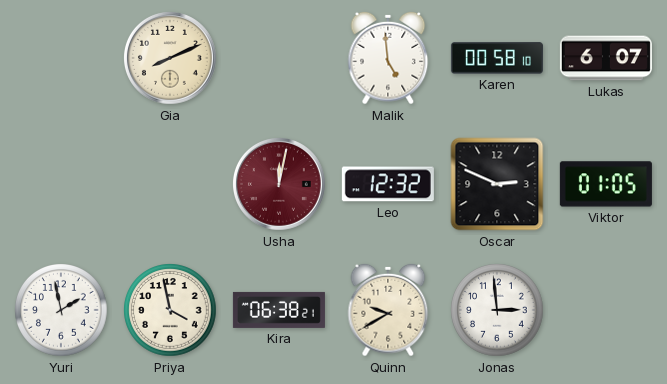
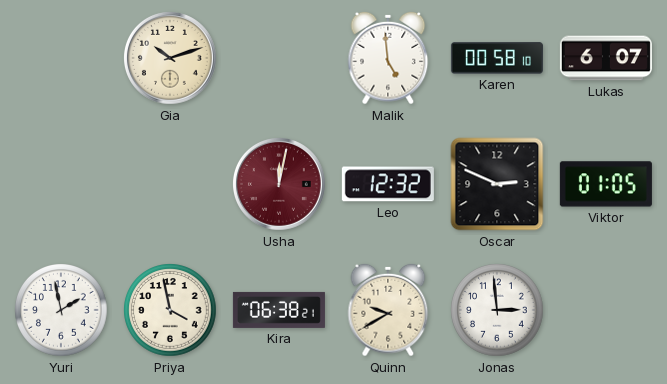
Gia: 8:11 -> 10:12 (170, 58)
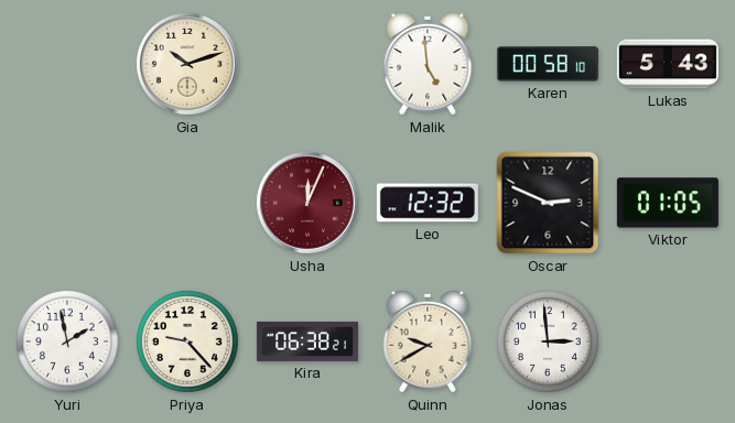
Lukas: 6:07 -> 5:43 (668, 64)
Usha: 12:02 -> 12:04 (307, 203)
Priya: 3:58 -> 9:23 (187, 341)
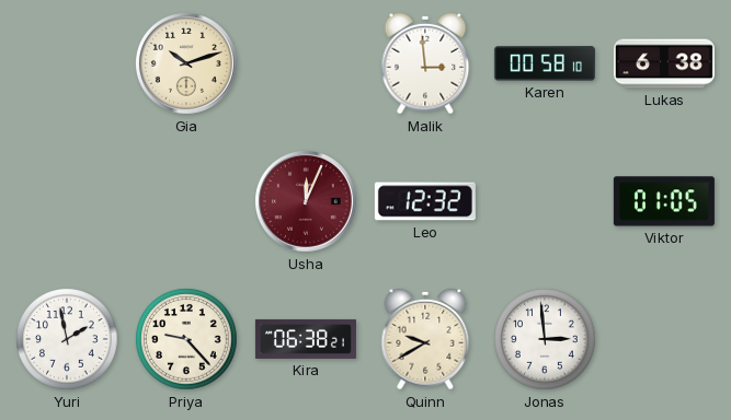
Malik: 4:59 -> 2:59 (425, 63)
Lukas: 5:43 -> 6:38 (664, 63)
Oscar: 2:49 -> none (548, 203)
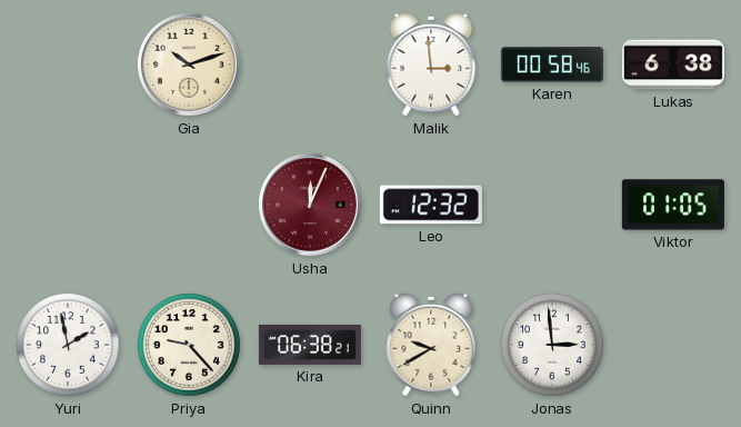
Karen: 00:58:10 -> 00:58:46 (552, 64)
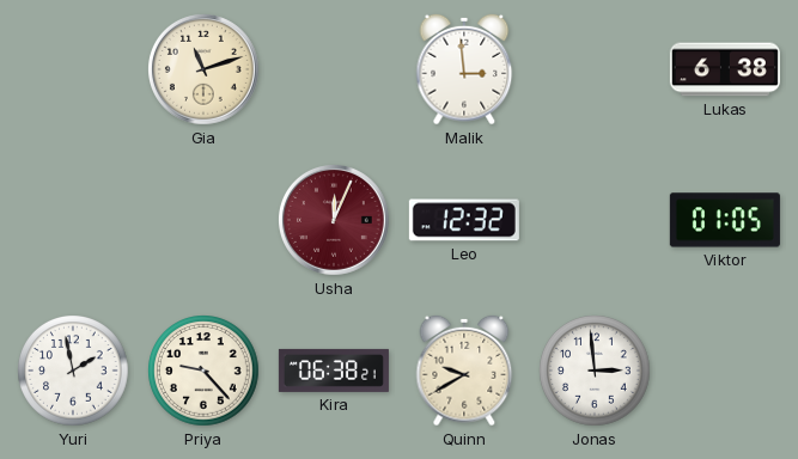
Gia: 10:12 -> 11:12 (203, 69)
Karen: 00:58 -> none (552, 64)
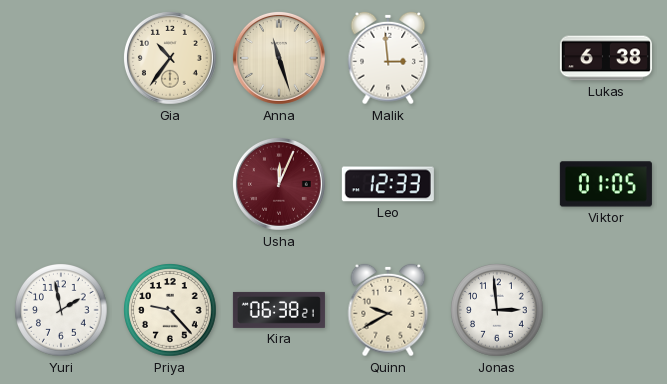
Gia: 11:12 -> 10:36 (170, 58)
Anna: none -> 11:27 (279, 58)
Leo: 12:32 -> 12:33 (388, 184)
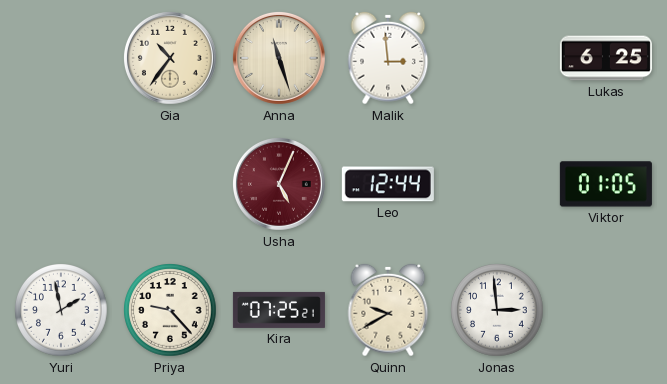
Lukas: 6:38 -> 6:25 (606, 58)
Usha: 12:04 -> 5:04 (279, 184)
Leo: 12:33 -> 12:44 (388, 184)
Kira: 06:38 -> 07:25 (279, 310)
